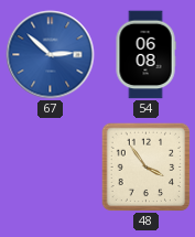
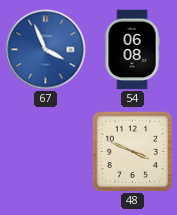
67: 2:52 -> 3:56 (46, 50)
48: 3:54 -> 3:49 (132, 151)
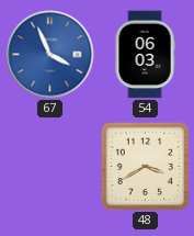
54: 06:08 -> 06:03 (145, 55)
48: 3:49 -> 3:40 (145, 166)
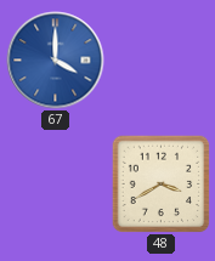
67: 3:56 -> 4:00 (56, 61)
54: 06:03 -> none (145, 55)
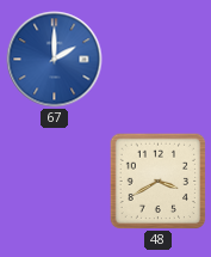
67: 4:00 -> 2:00 (55, 60)
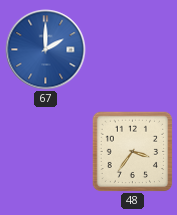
48: 3:40 -> 3:36 (132, 151)
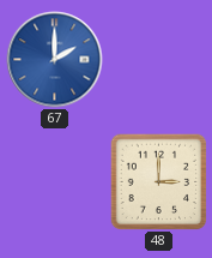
48: 3:36 -> 3:00 (158, 181)
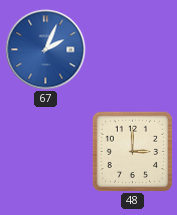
67: 2:00 -> 2:04 (46, 50)
